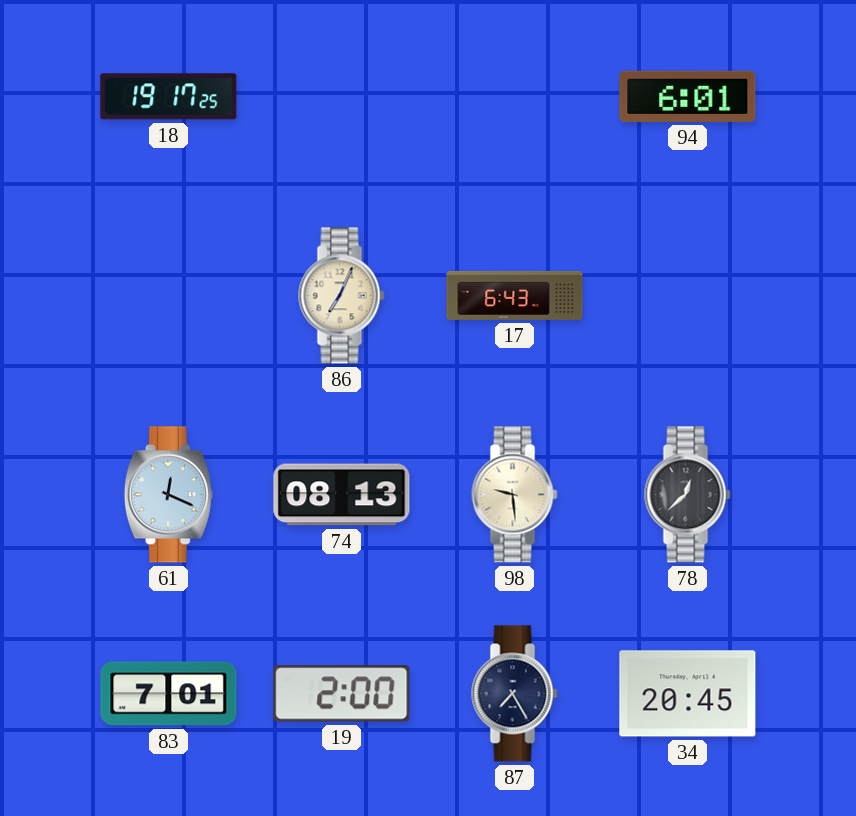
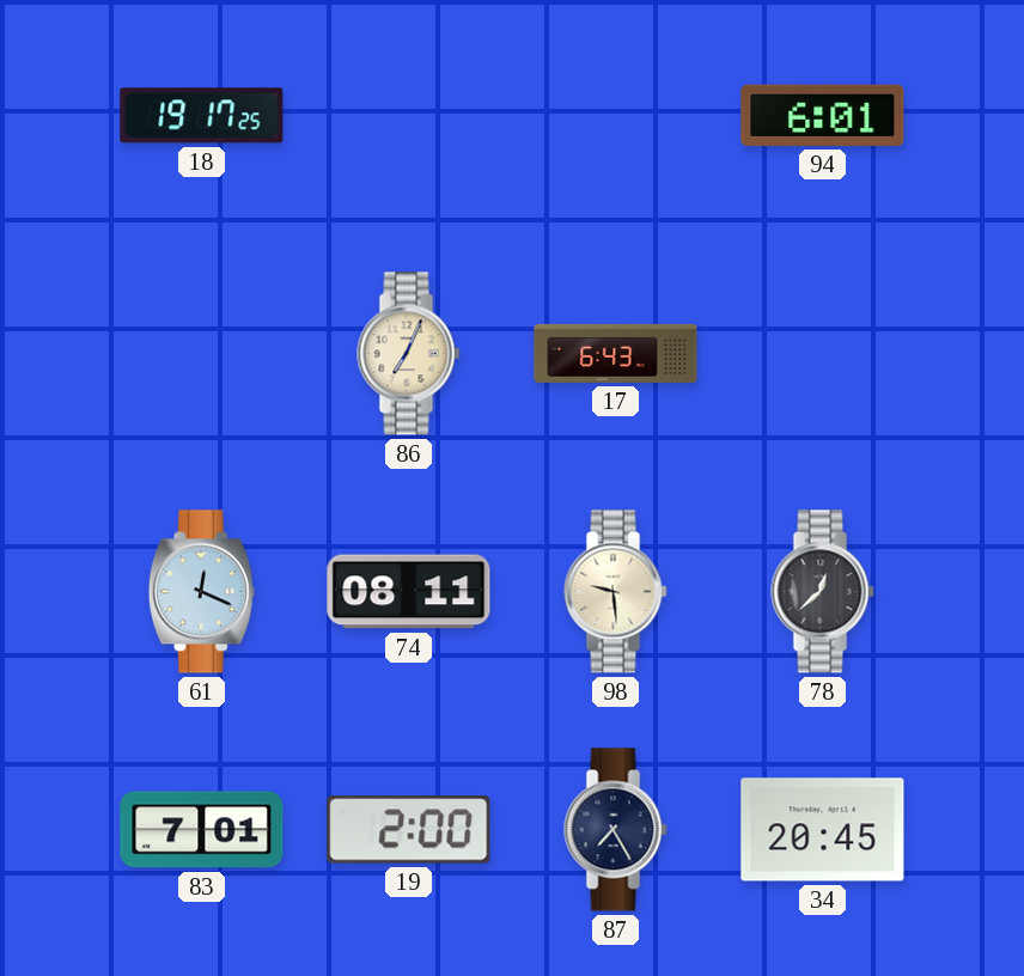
74: 08:13 -> 08:11 (409, 592)
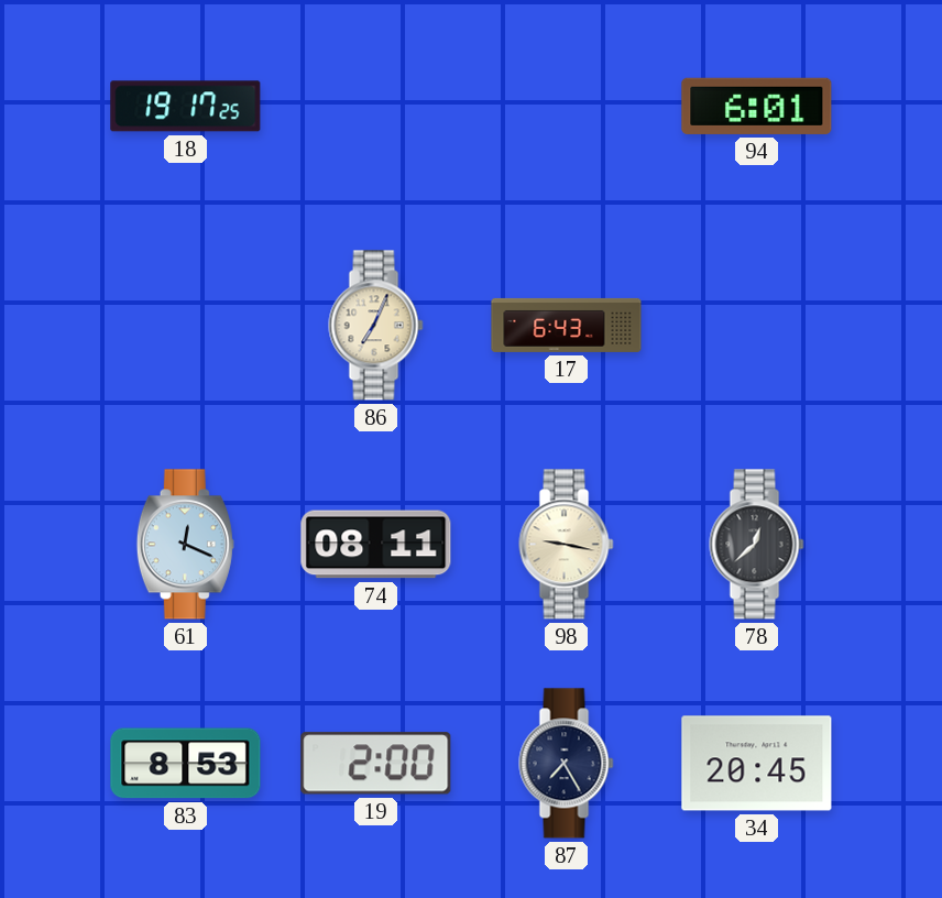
98: 9:29 -> 9:17 (567, 545)
83: 7:01 -> 8:53 (186, 764)
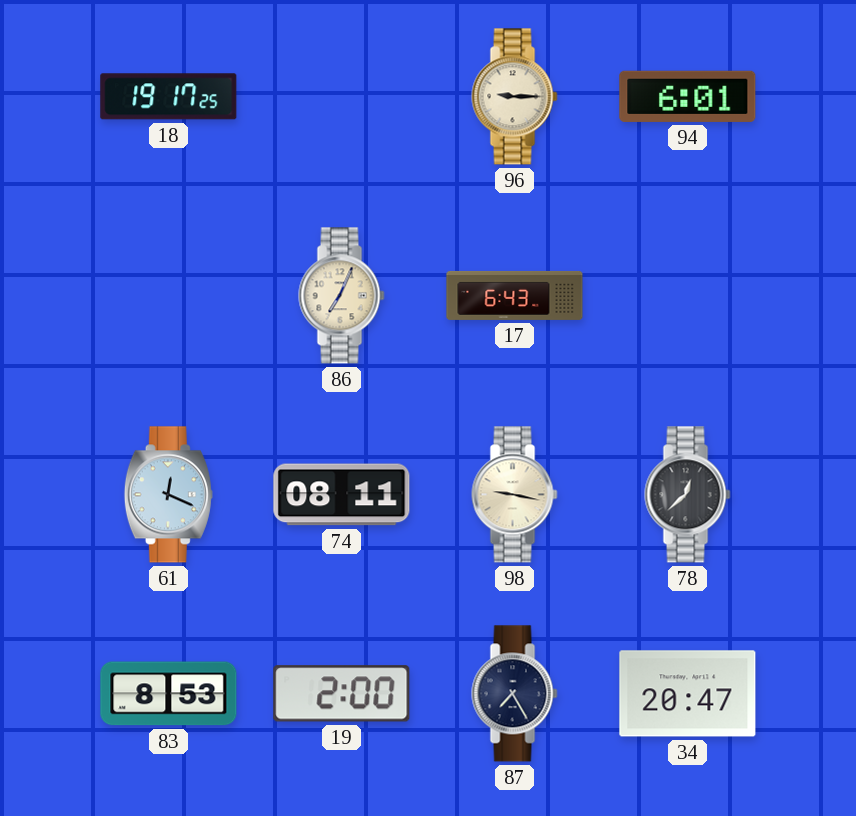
96: none -> 9:15 (515, 97)
34: 20:45 -> 20:47 (688, 694)
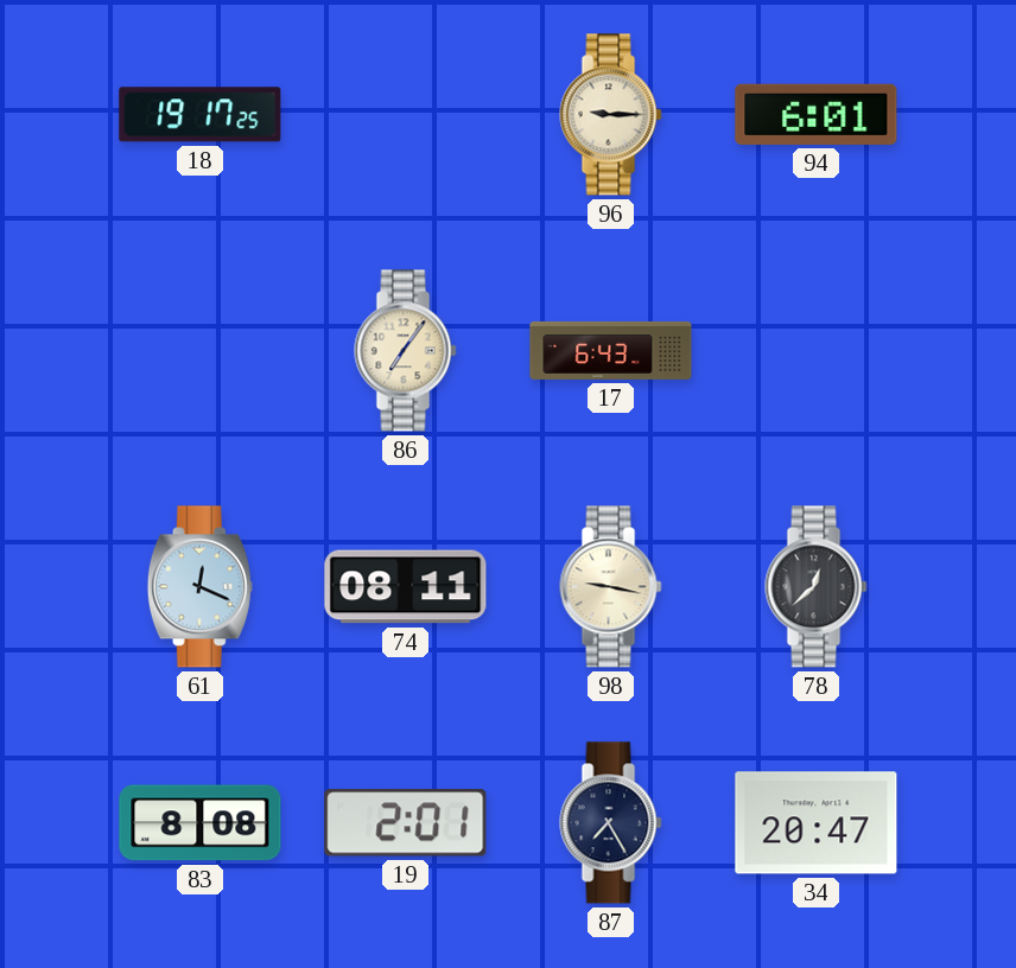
86: 7:04 -> 7:06 (406, 351)
83: 8:53 -> 8:08 (201, 823)
19: 2:00 -> 2:01 (406, 823)
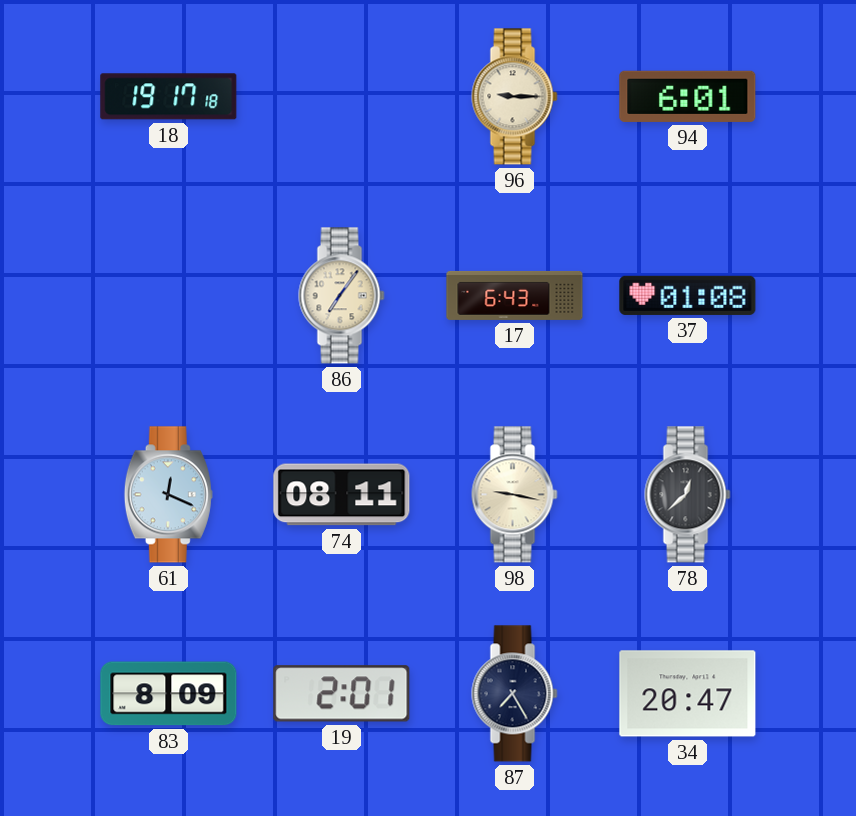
18: 19:17:25 -> 19:17:18 (169, 97)
37: none -> 01:08 (688, 295)
83: 8:08 -> 8:09 (169, 694)
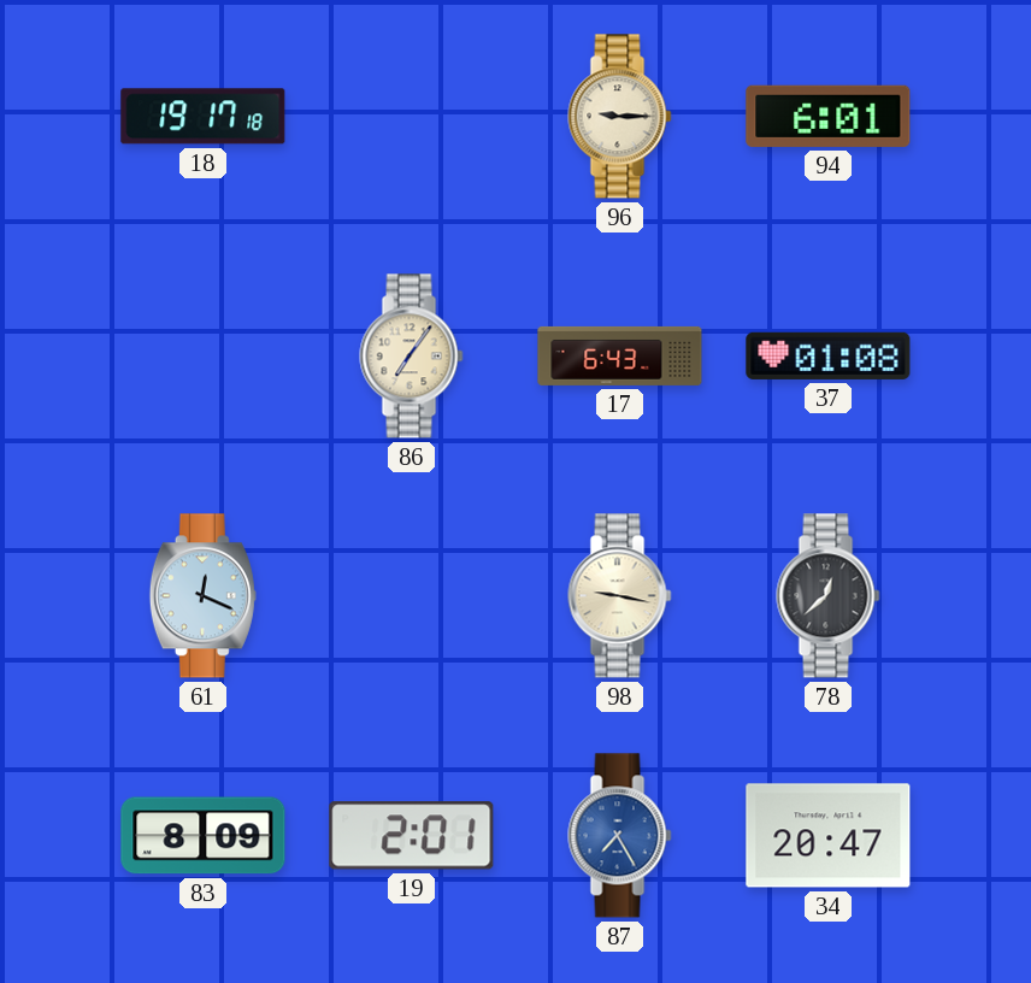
74: 08:11 -> none (342, 495)
87 dial: navy -> blue (620, 836)
